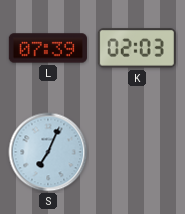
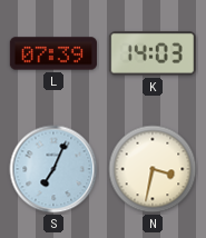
K: 02:03 -> 14:03 (153, 53)
N: none -> 3:32 (153, 169)
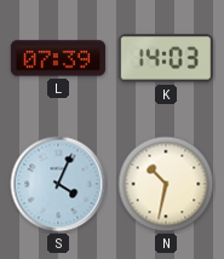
S: 7:04 -> 4:04 (58, 184)
N: 3:32 -> 10:32 (166, 184)
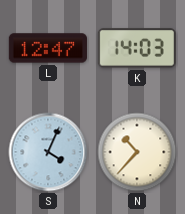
L: 07:39 -> 12:47 (48, 48)
N: 10:32 -> 10:37 (137, 152)
